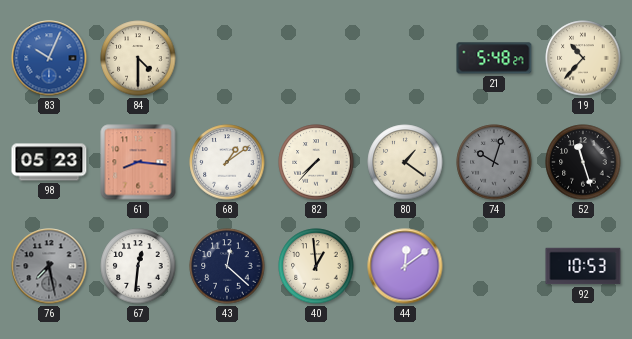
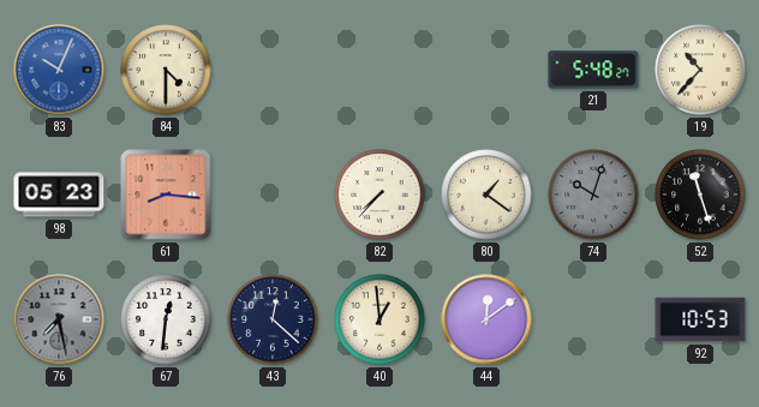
68: 1:09 -> none (227, 162)
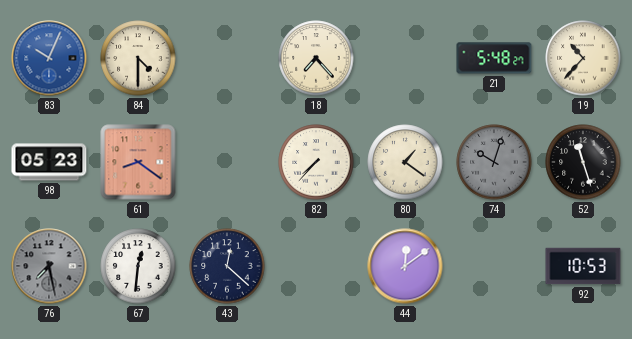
18: none -> 7:23 (316, 58)
61: 8:16 -> 8:21 (138, 162)
40: 12:59 -> none (379, 319)
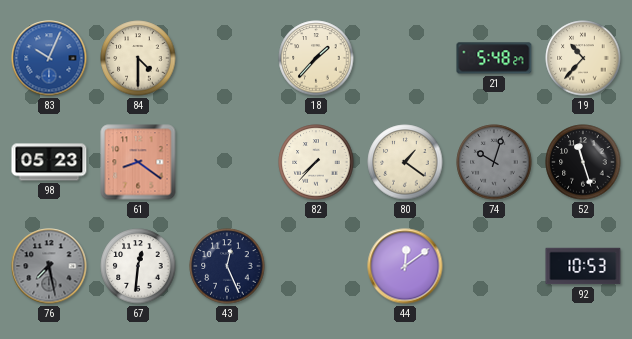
18: 7:23 -> 1:37 (316, 58)
43: 12:22 -> 12:26 (227, 266)
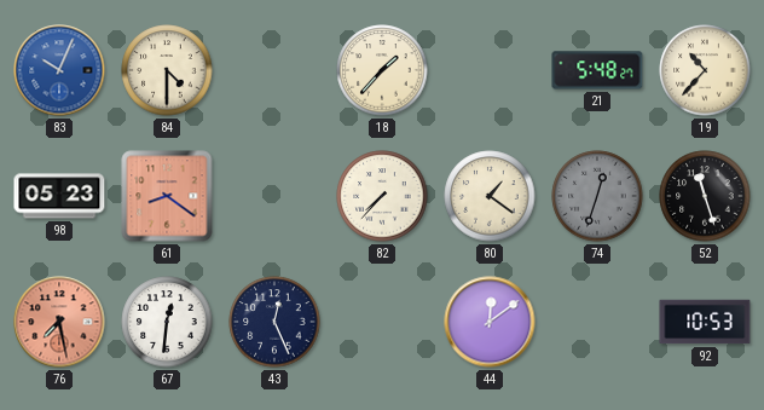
74: 10:03 -> 12:33 (597, 196)
76 dial: grey -> salmon (59, 322)
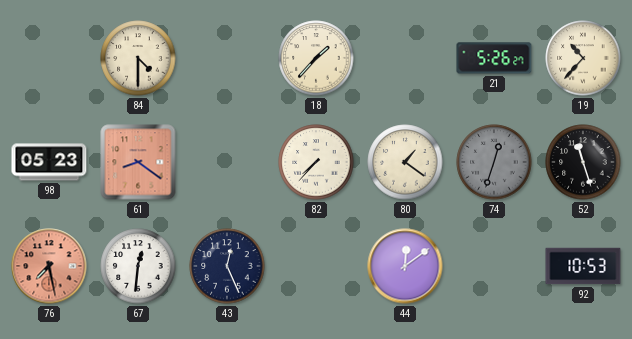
83: 10:04 -> none (59, 70)
21: 5:48 -> 5:26 (494, 58)
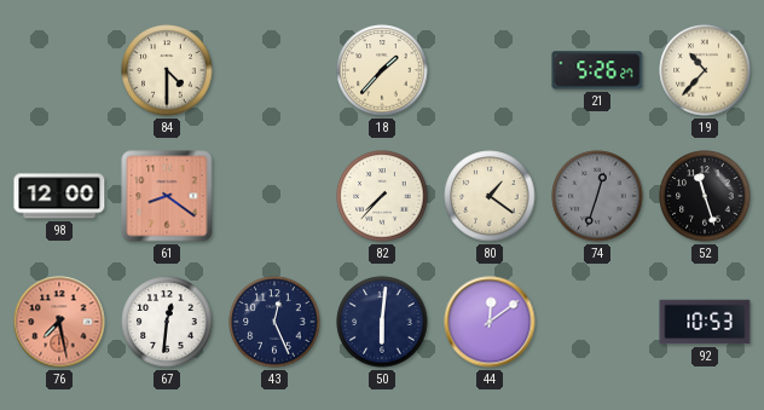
98: 05:23 -> 12:00 (59, 196)
50: none -> 6:01 (382, 322)
